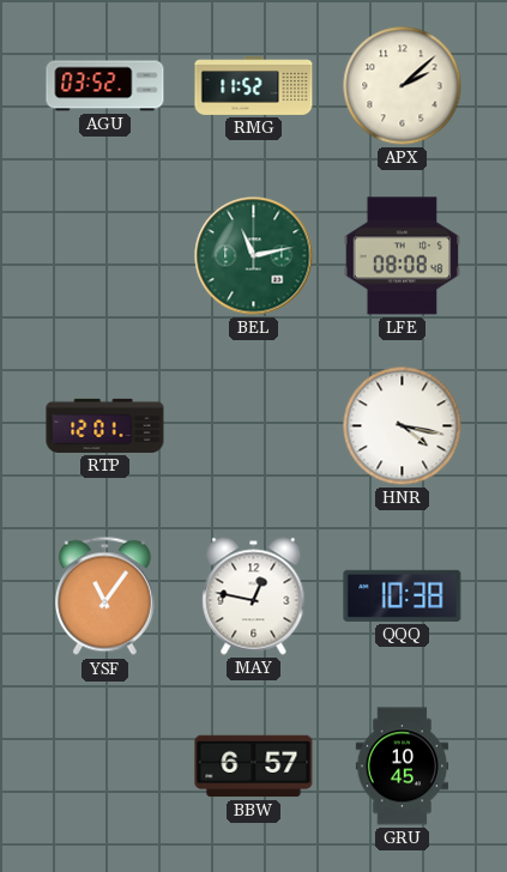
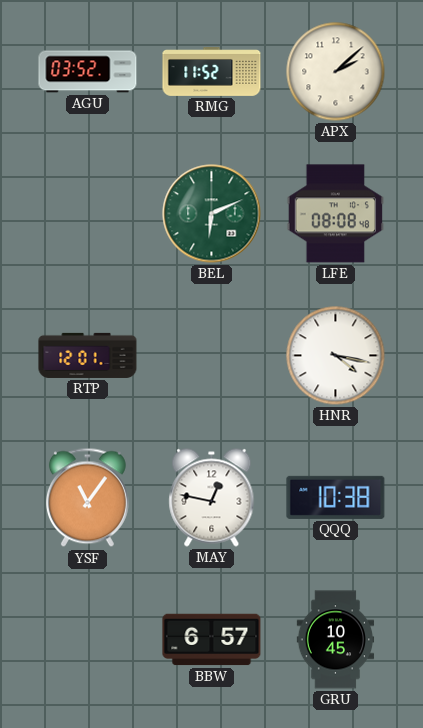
BEL: 11:13 -> 6:11 (212, 214)
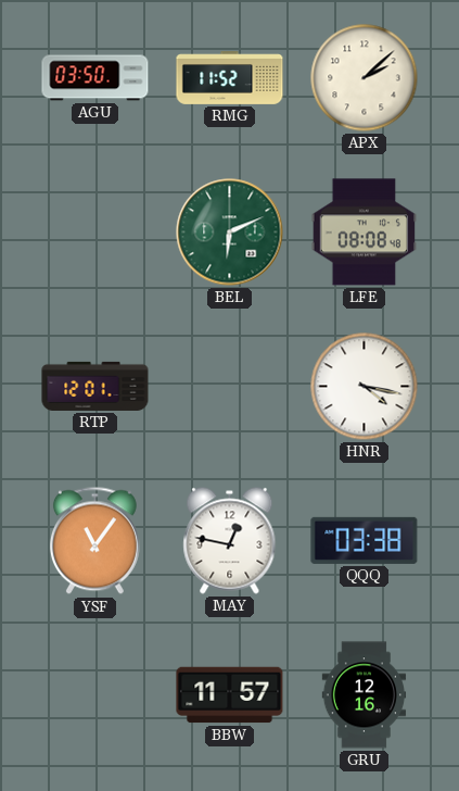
AGU: 03:52 -> 03:50 (95, 78)
QQQ: 10:38 -> 03:38 (365, 540)
BBW: 6:57 -> 11:57 (230, 695)
GRU: 10:45 -> 12:16 (365, 695)
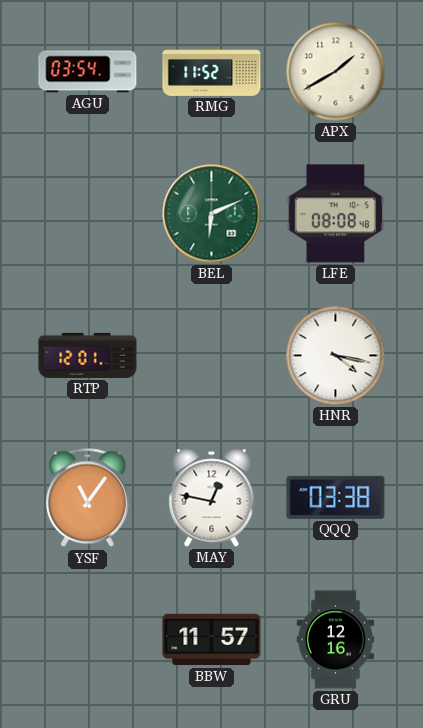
AGU: 03:50 -> 03:54 (88, 72)
APX: 2:08 -> 1:40 (336, 72)
